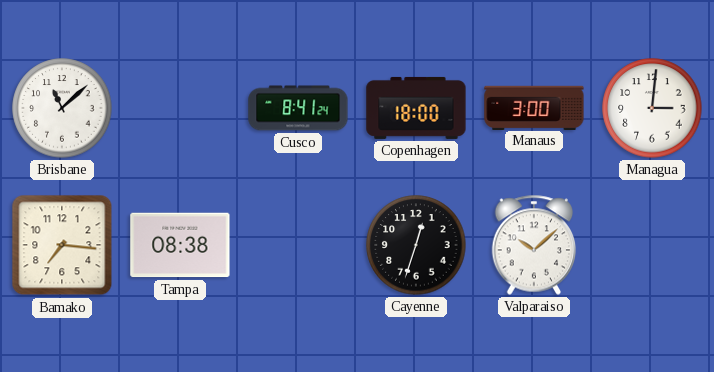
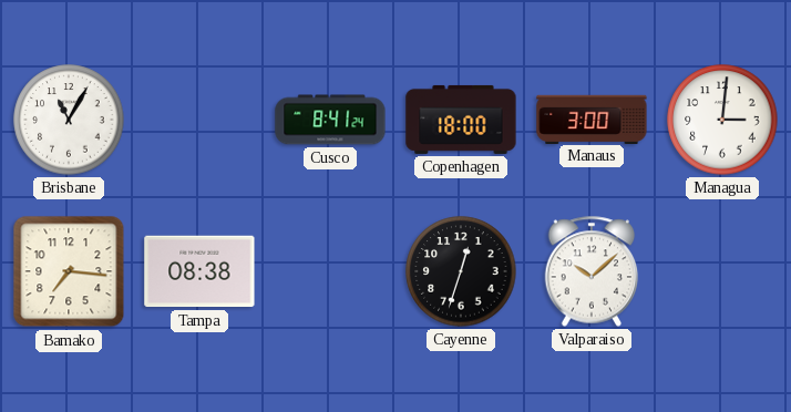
Brisbane: 11:08 -> 11:05 (69, 120)
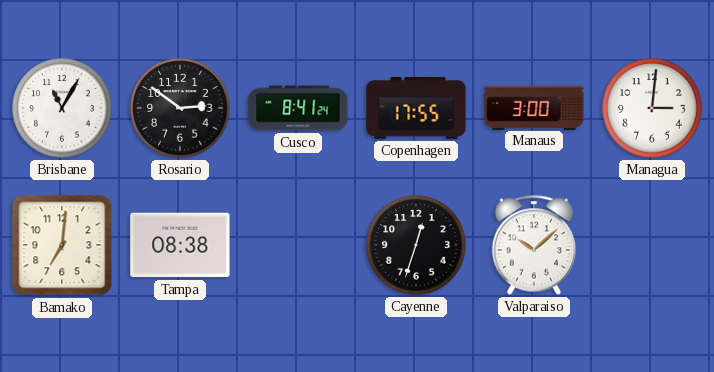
Rosario: none -> 2:51 (180, 108)
Copenhagen: 18:00 -> 17:55 (416, 108)
Bamako: 7:16 -> 7:01 (62, 245)
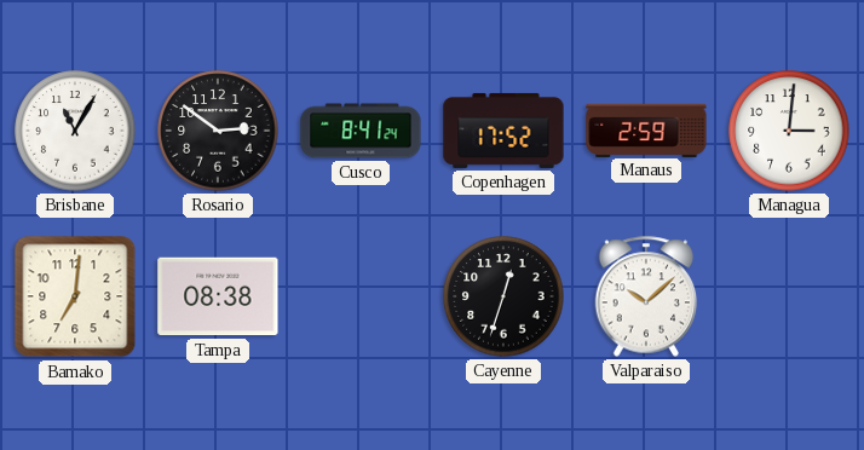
Copenhagen: 17:55 -> 17:52 (503, 131)
Manaus: 3:00 -> 2:59 (646, 129)
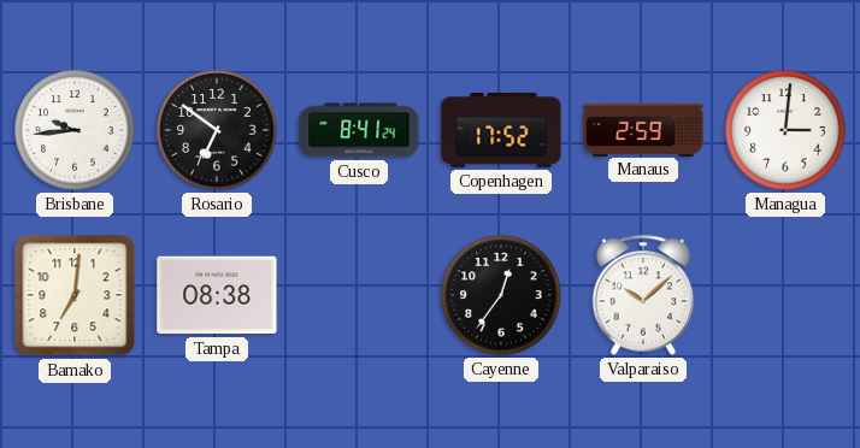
Brisbane: 11:05 -> 9:44 (75, 130)
Rosario: 2:51 -> 6:51 (217, 130)
Cayenne: 12:33 -> 12:36 (501, 295)
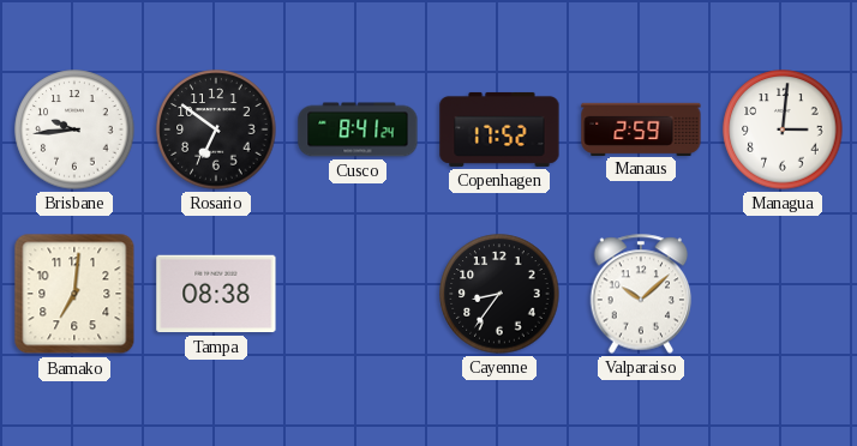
Cayenne: 12:36 -> 8:36 (499, 294)
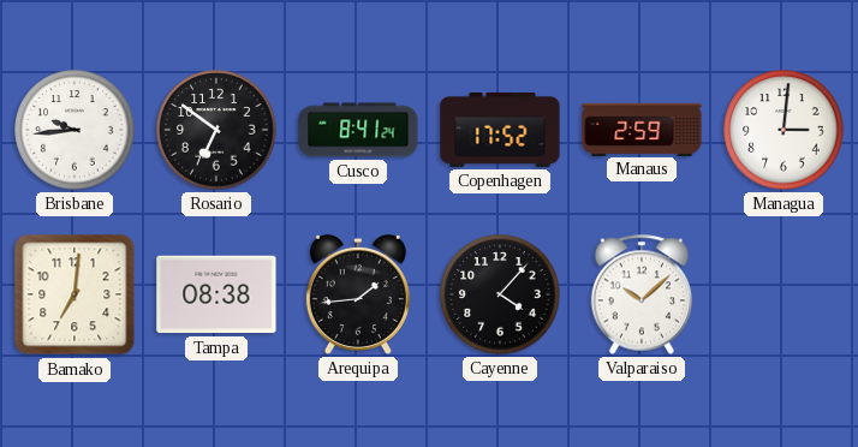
Arequipa: none -> 1:44 (358, 294)
Cayenne: 8:36 -> 4:07 (500, 294)
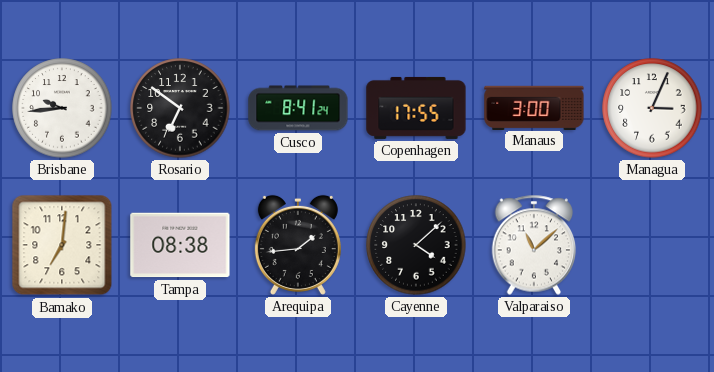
Copenhagen: 17:52 -> 17:55 (416, 108)
Manaus: 2:59 -> 3:00 (534, 107)
Managua: 3:01 -> 3:04 (652, 108)
Cayenne: 4:07 -> 4:08 (416, 245)
Valparaiso: 10:08 -> 11:08 (534, 245)
